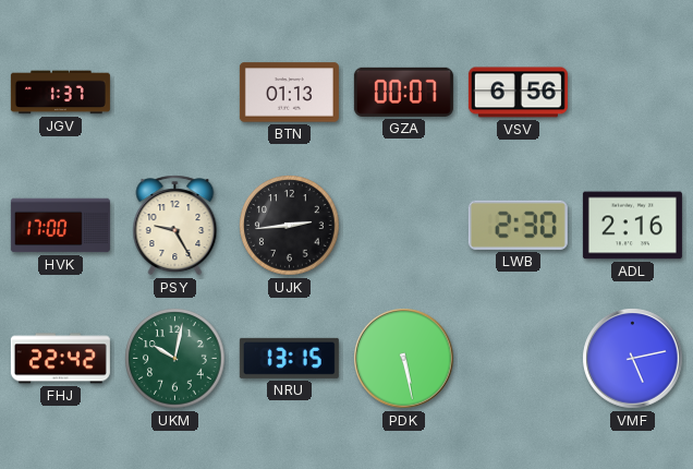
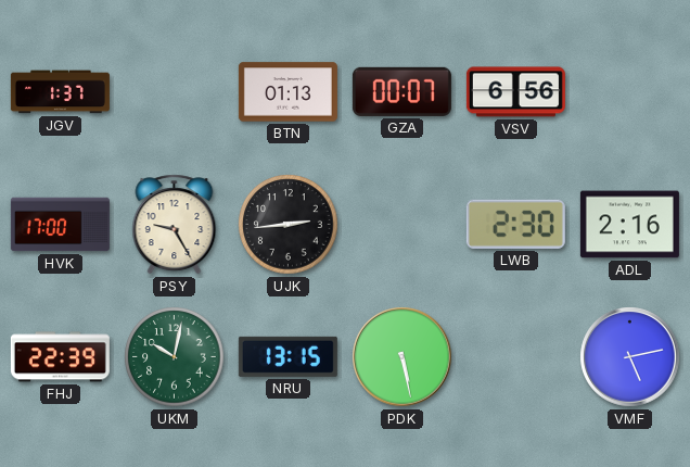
FHJ: 22:42 -> 22:39 (60, 357)
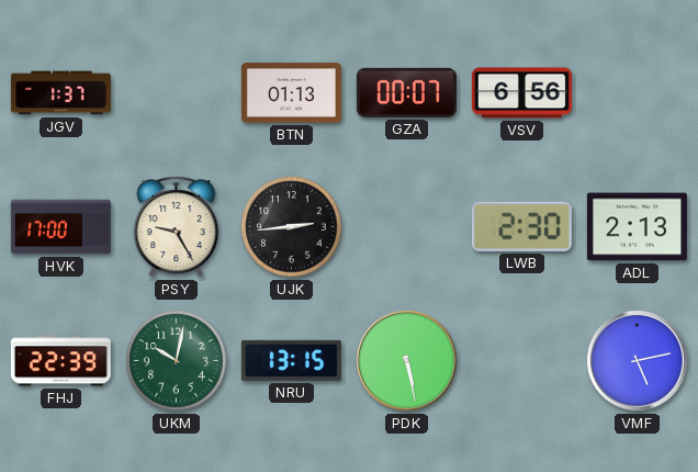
ADL: 2:16 -> 2:13 (637, 227)
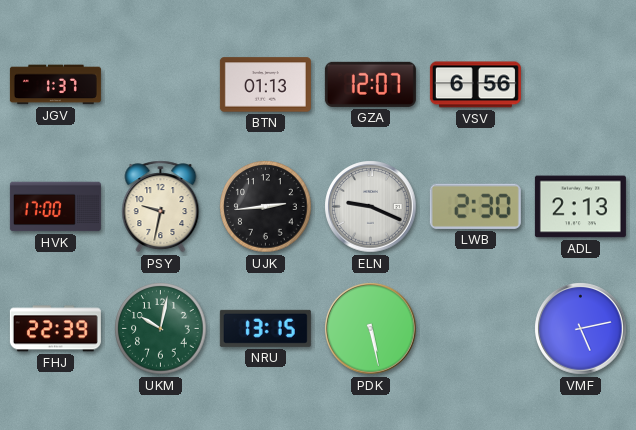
GZA: 00:07 -> 12:07 (370, 84)
PSY: 9:25 -> 9:32 (161, 207)
ELN: none -> 9:19 (371, 207)
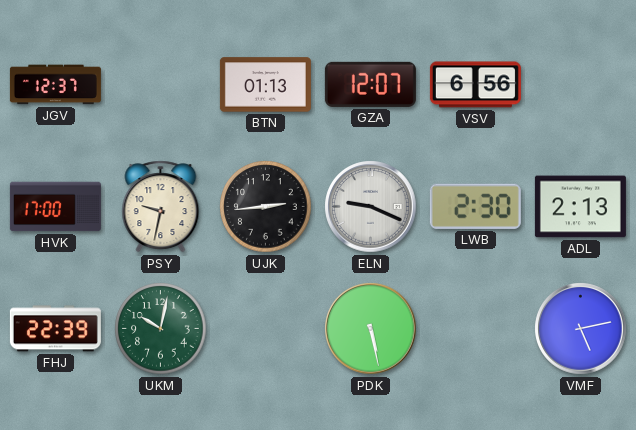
JGV: 1:37 -> 12:37 (55, 85)
NRU: 13:15 -> none (265, 328)
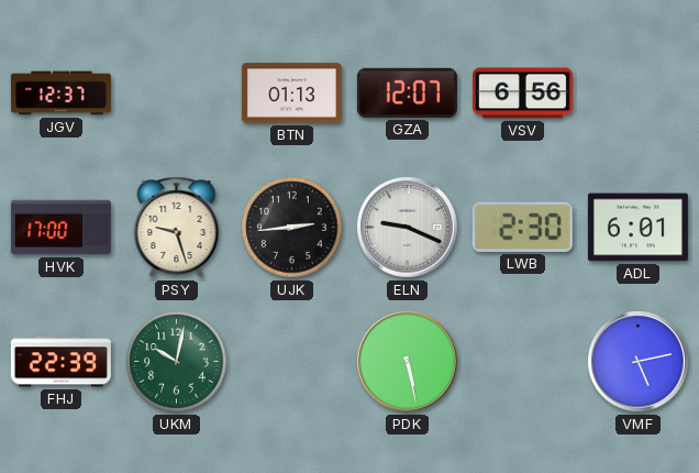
PSY: 9:32 -> 9:27 (177, 228)
ADL: 2:13 -> 6:01 (637, 228)
